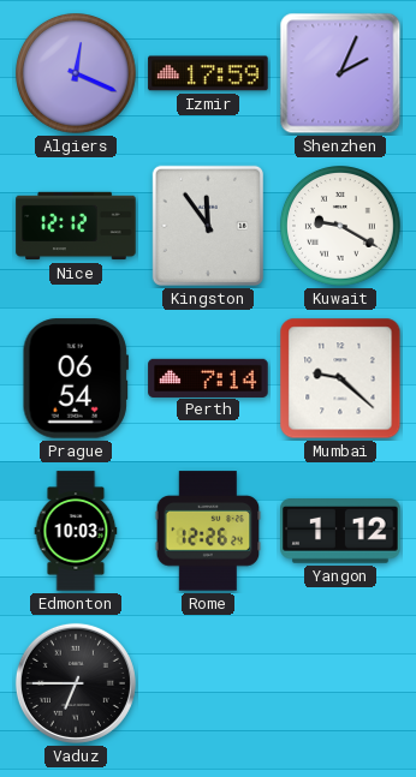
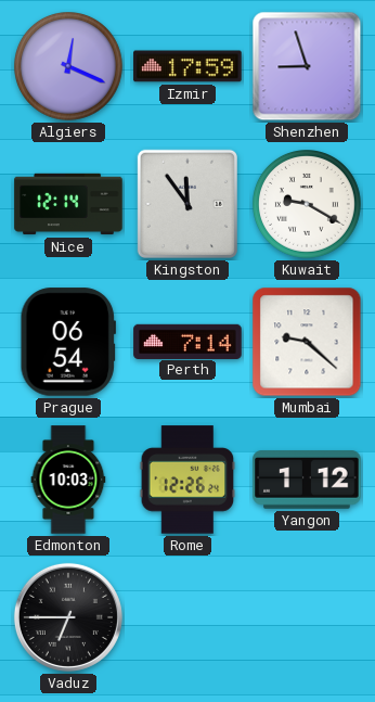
Shenzhen: 2:04 -> 8:57 (307, 66)
Nice: 12:12 -> 12:14 (68, 204)
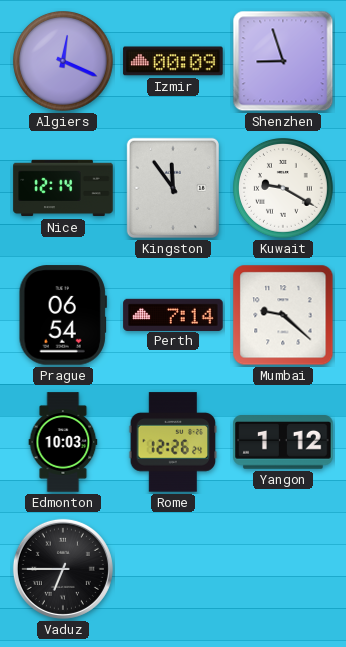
Izmir: 17:59 -> 00:09 (173, 61)
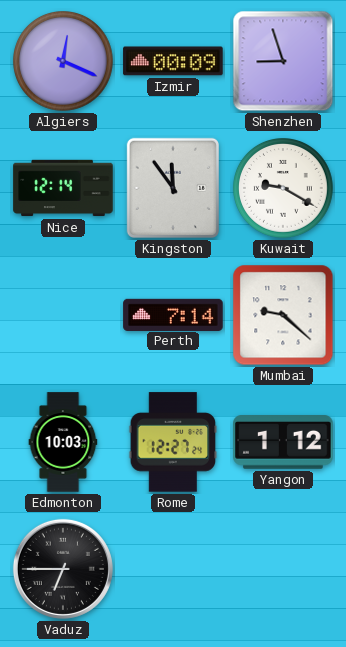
Prague: 06:54 -> none (62, 315)
Rome: 12:26 -> 12:27 (173, 442)
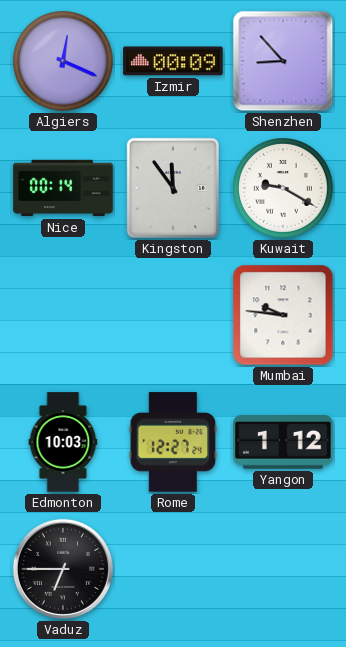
Shenzhen: 8:57 -> 8:53 (283, 61)
Nice: 12:14 -> 00:14 (63, 188)
Perth: 7:14 -> none (173, 314)
Mumbai: 9:22 -> 9:46 (283, 315)
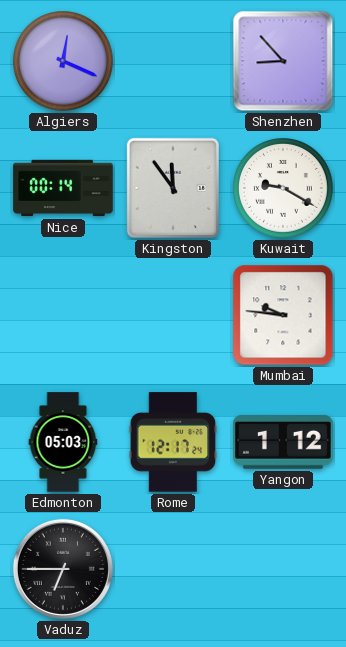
Izmir: 00:09 -> none (173, 61)
Edmonton: 10:03 -> 05:03 (63, 442)
Rome: 12:27 -> 12:17 (173, 442)
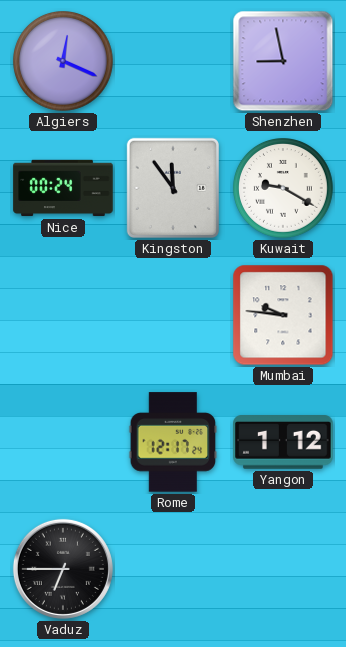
Shenzhen: 8:53 -> 8:58 (283, 61)
Nice: 00:14 -> 00:24 (63, 188)
Edmonton: 05:03 -> none (63, 442)
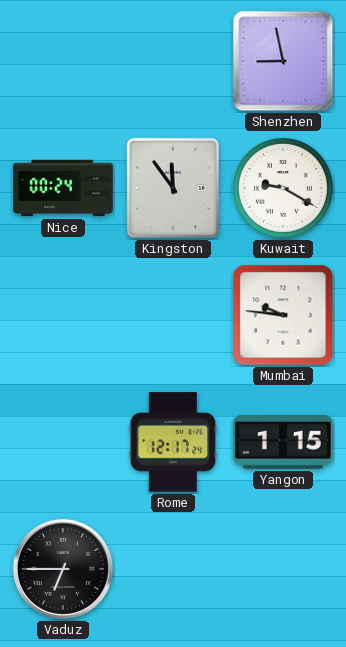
Algiers: 12:19 -> none (64, 62)
Yangon: 1:12 -> 1:15 (283, 443)
